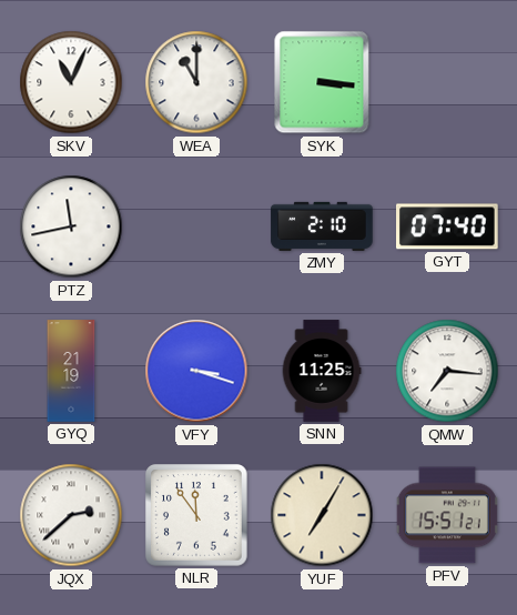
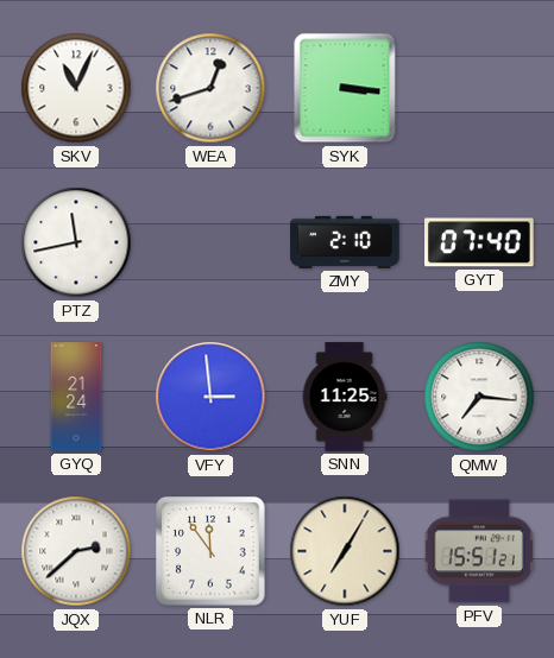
WEA: 11:00 -> 12:42 (210, 88)
GYQ: 21:19 -> 21:24 (76, 397)
VFY: 3:18 -> 2:59 (210, 397)
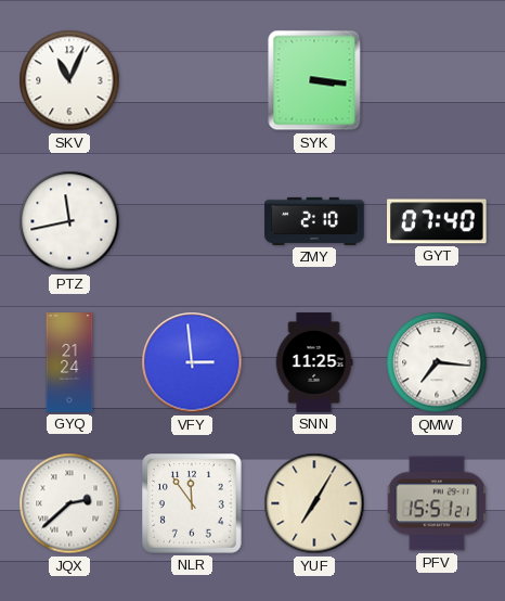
WEA: 12:42 -> none (210, 88)
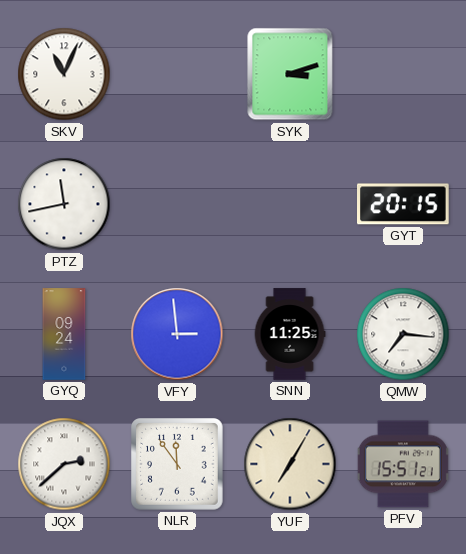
SYK: 3:16 -> 3:12 (290, 74)
ZMY: 2:10 -> none (314, 221)
GYT: 07:40 -> 20:15 (404, 204)
GYQ: 21:24 -> 09:24 (64, 334)
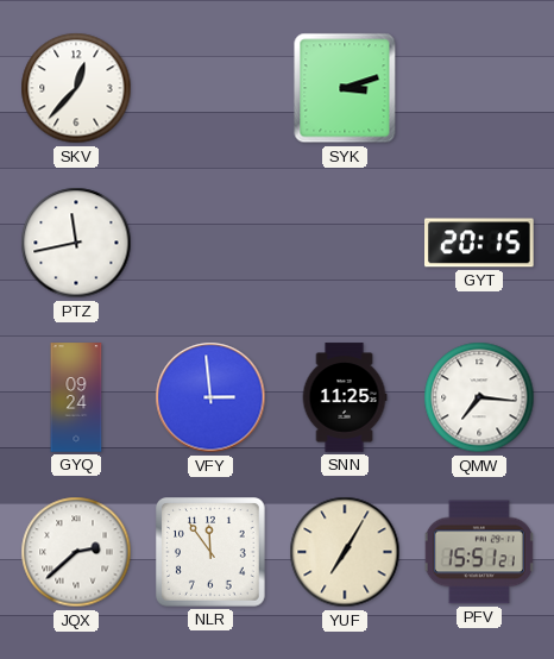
SKV: 11:04 -> 12:37 (76, 88)
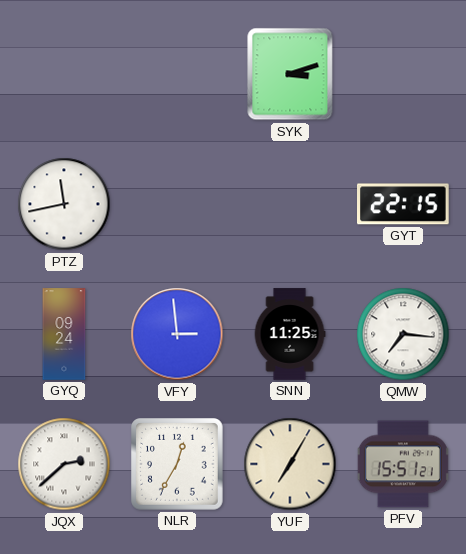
SKV: 12:37 -> none (76, 88)
GYT: 20:15 -> 22:15 (404, 204)
NLR: 11:54 -> 12:35 (177, 464)
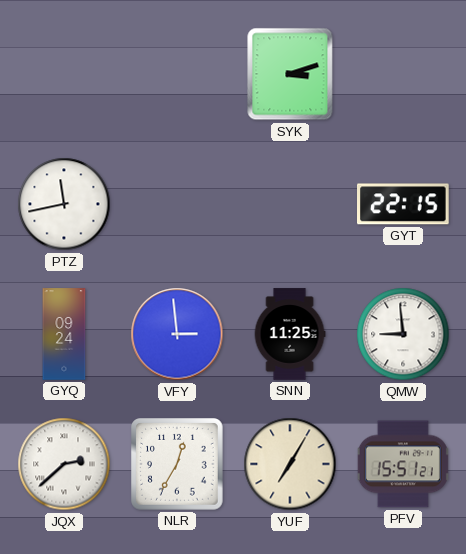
QMW: 7:16 -> 8:59 (403, 334)
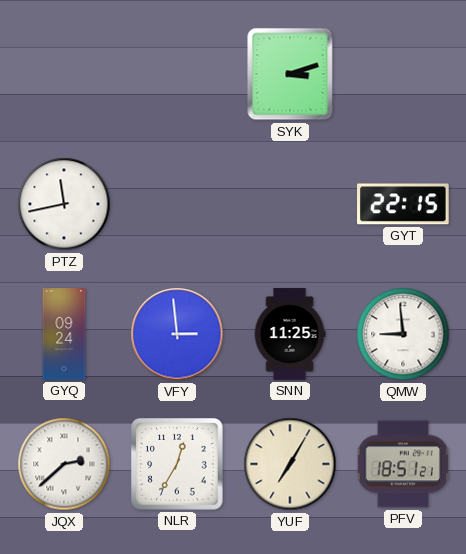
PFV: 15:51 -> 18:51 (403, 464)
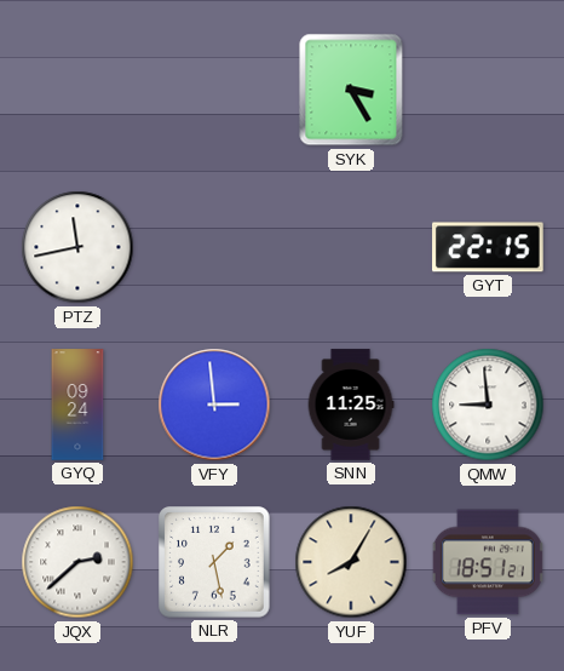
SYK: 3:12 -> 3:25 (351, 90)
NLR: 12:35 -> 1:28 (214, 562)
YUF: 7:05 -> 8:05 (351, 562)
